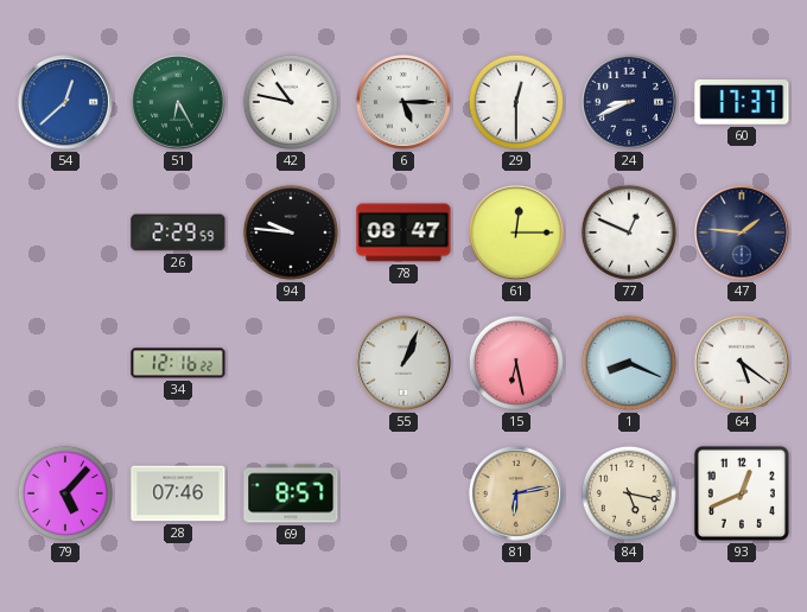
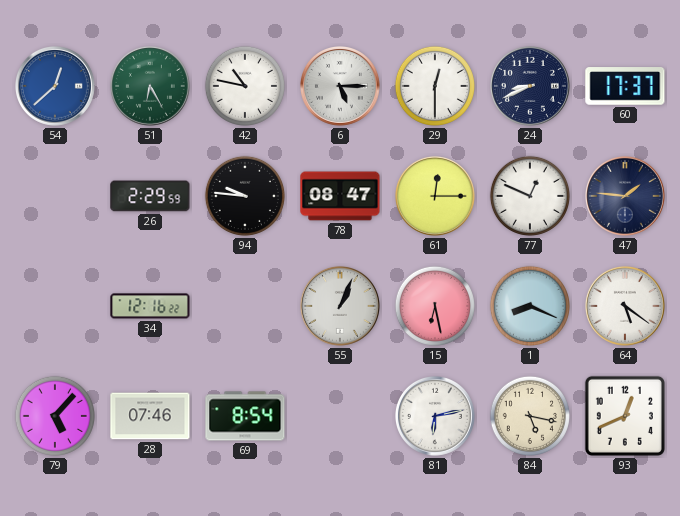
69: 8:57 -> 8:54 (245, 416)
81 dial: champagne -> white (435, 416)
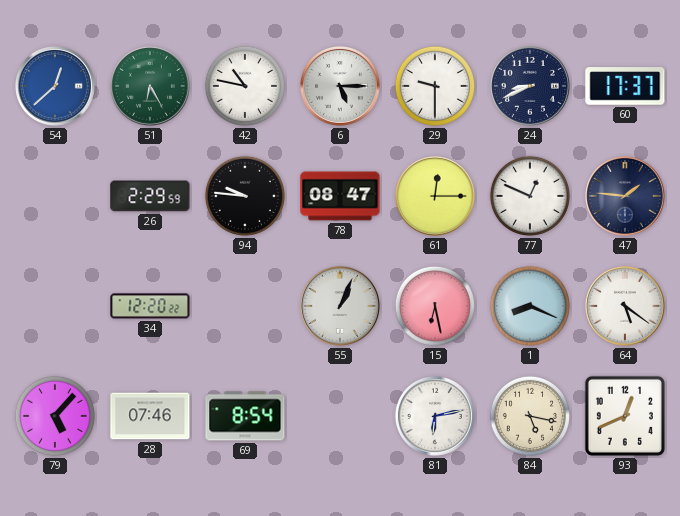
29: 12:30 -> 9:30 (435, 86)
34: 12:16 -> 12:20 (150, 306)
